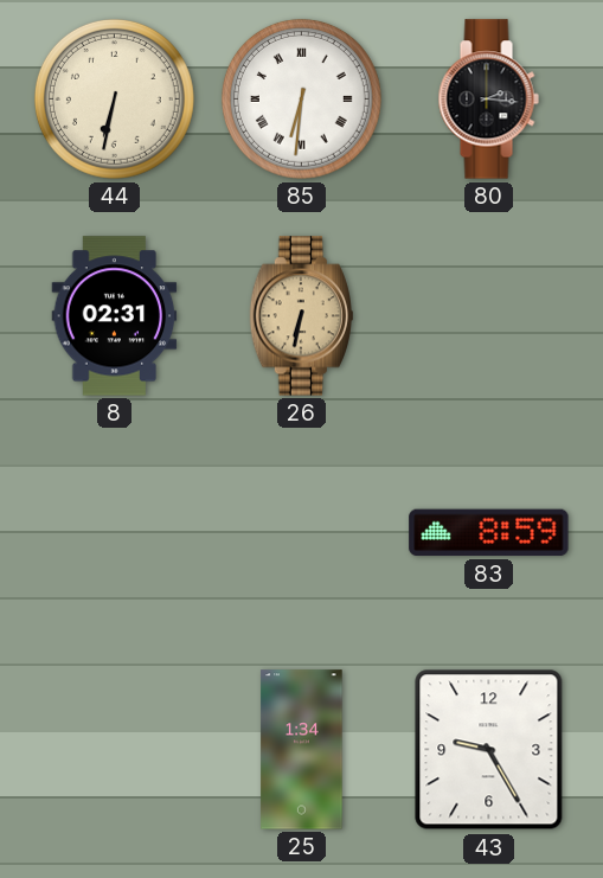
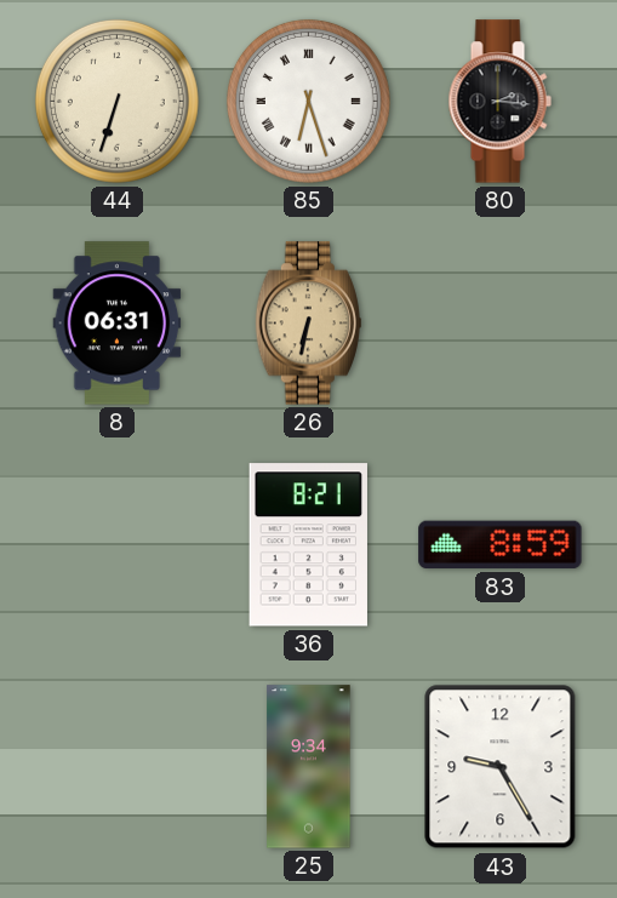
44: 6:32 -> 6:33 (116, 101)
85: 6:31 -> 6:27 (308, 101)
8: 02:31 -> 06:31 (118, 324)
36: none -> 8:21 (308, 545)
25: 1:34 -> 9:34 (309, 767)
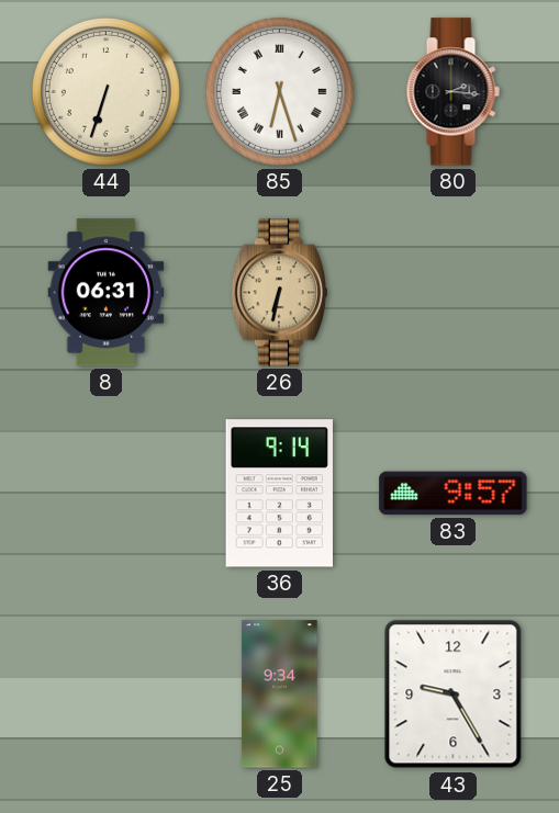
36: 8:21 -> 9:14 (279, 494)
83: 8:59 -> 9:57 (454, 494)
